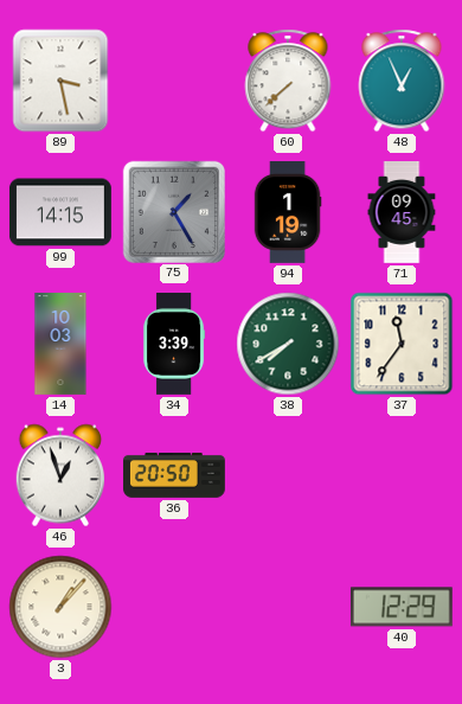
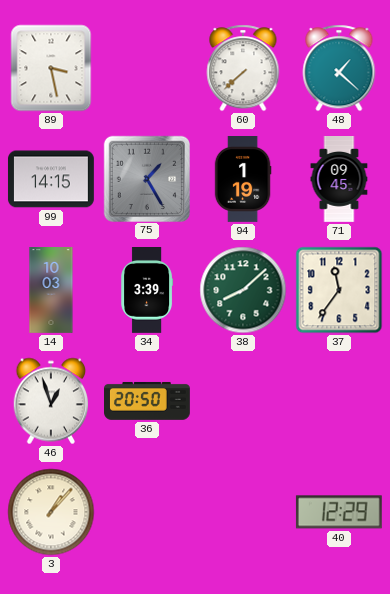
48: 12:56 -> 1:22 (339, 68)
38: 7:40 -> 8:08 (243, 290)
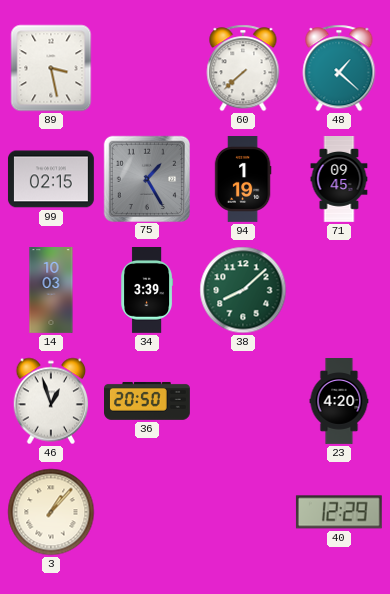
99: 14:15 -> 02:15 (51, 179)
37: 11:36 -> none (339, 290)
23: none -> 4:20 (339, 402)
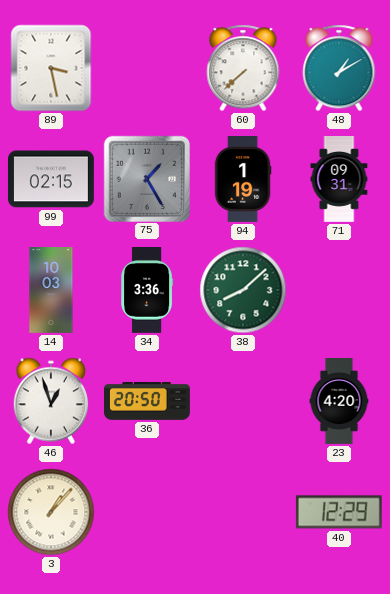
48: 1:22 -> 1:10 (339, 68)
71: 09:45 -> 09:31 (339, 180)
34: 3:39 -> 3:36 (147, 291)
